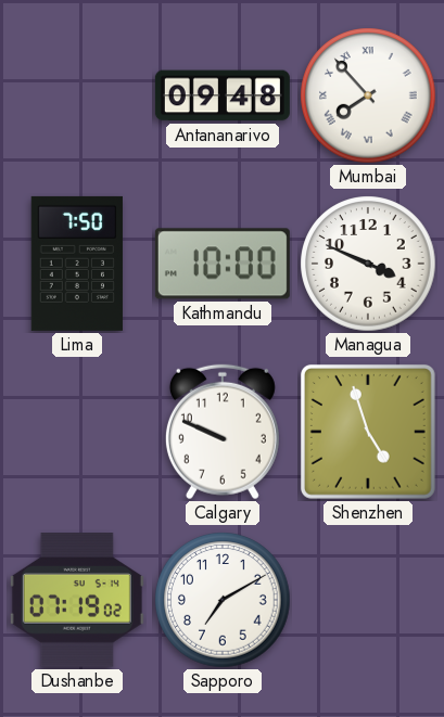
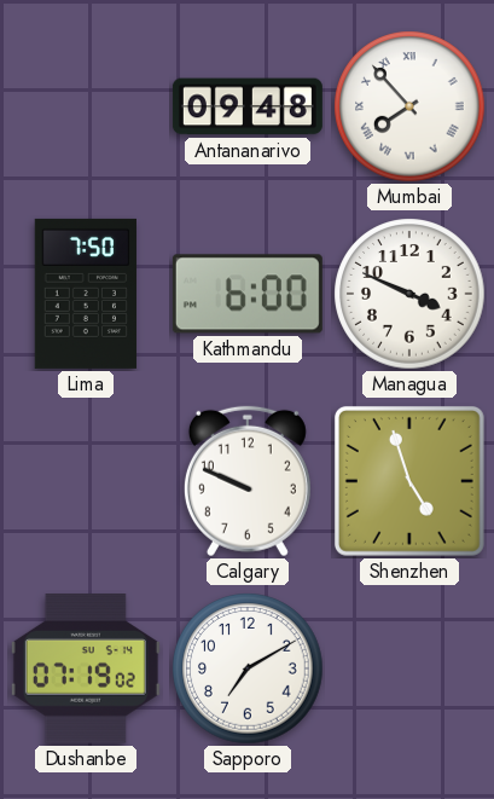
Kathmandu: 10:00 -> 6:00 (248, 294)
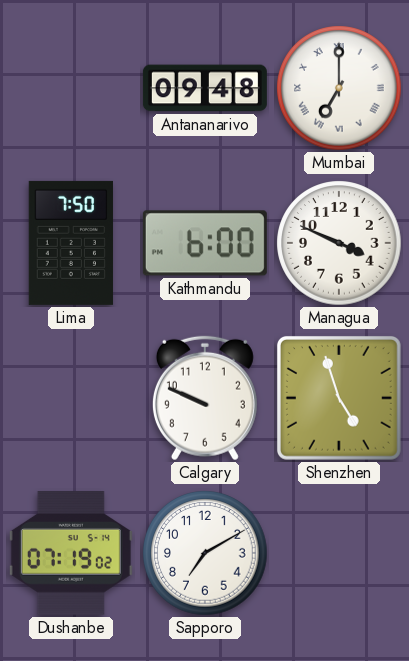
Mumbai: 7:53 -> 7:00 (339, 88)
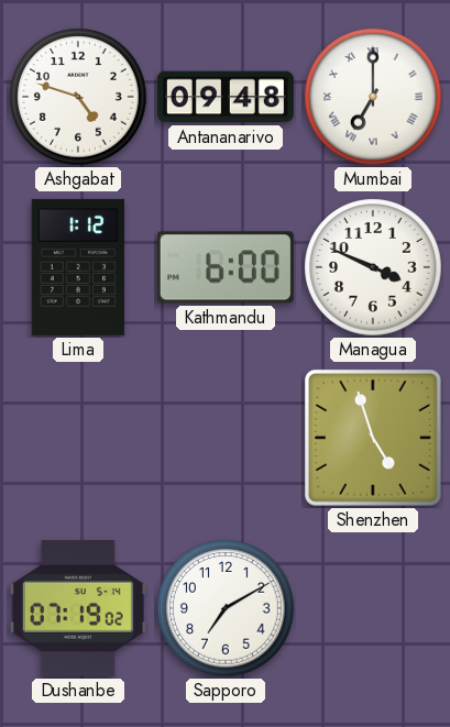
Ashgabat: none -> 4:48 (78, 97)
Lima: 7:50 -> 1:12 (78, 267)
Calgary: 9:49 -> none (205, 398)
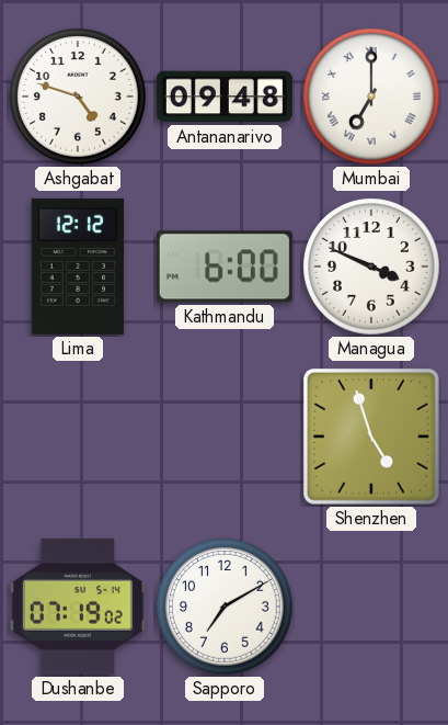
Lima: 1:12 -> 12:12 (78, 267)
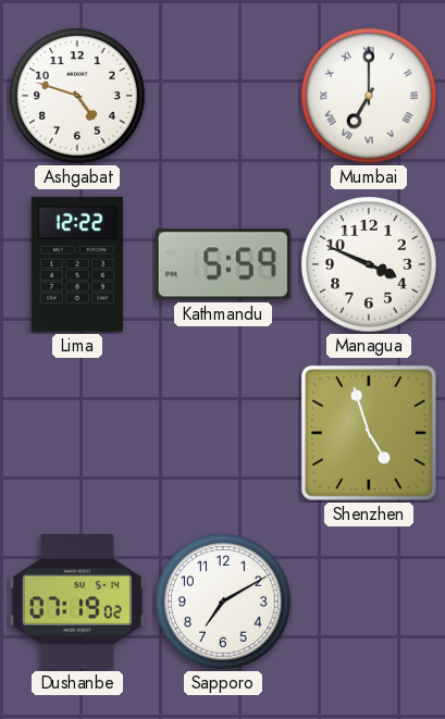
Antananarivo: 09:48 -> none (225, 97)
Lima: 12:12 -> 12:22 (77, 264)
Kathmandu: 6:00 -> 5:59 (223, 264)
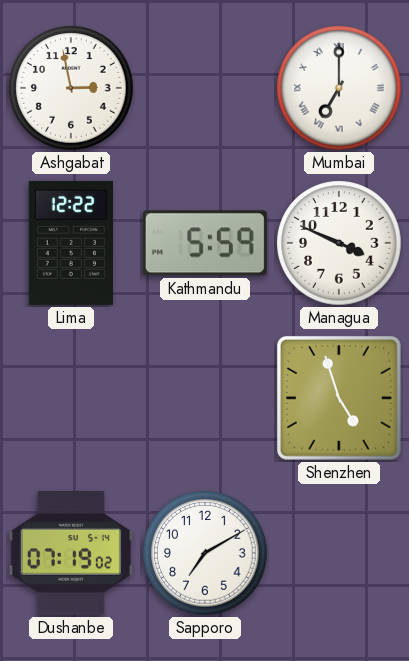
Ashgabat: 4:48 -> 2:58 (71, 88)
